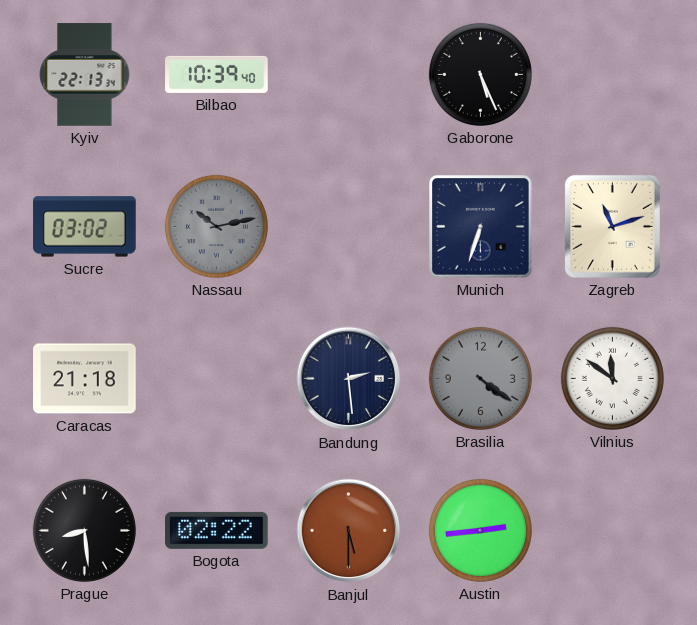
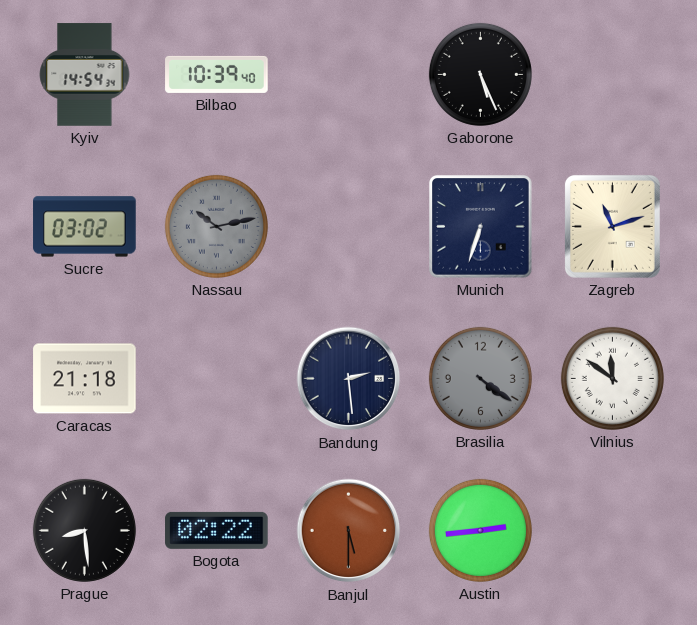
Kyiv: 22:13 -> 14:54 (85, 75)
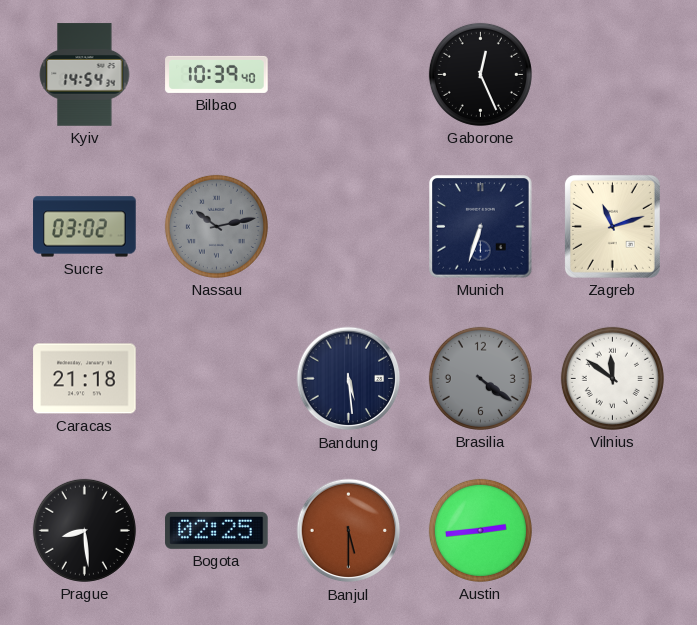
Gaborone: 5:26 -> 12:26 (480, 74)
Bandung: 2:29 -> 5:29 (349, 379)
Bogota: 02:22 -> 02:25 (217, 530)
